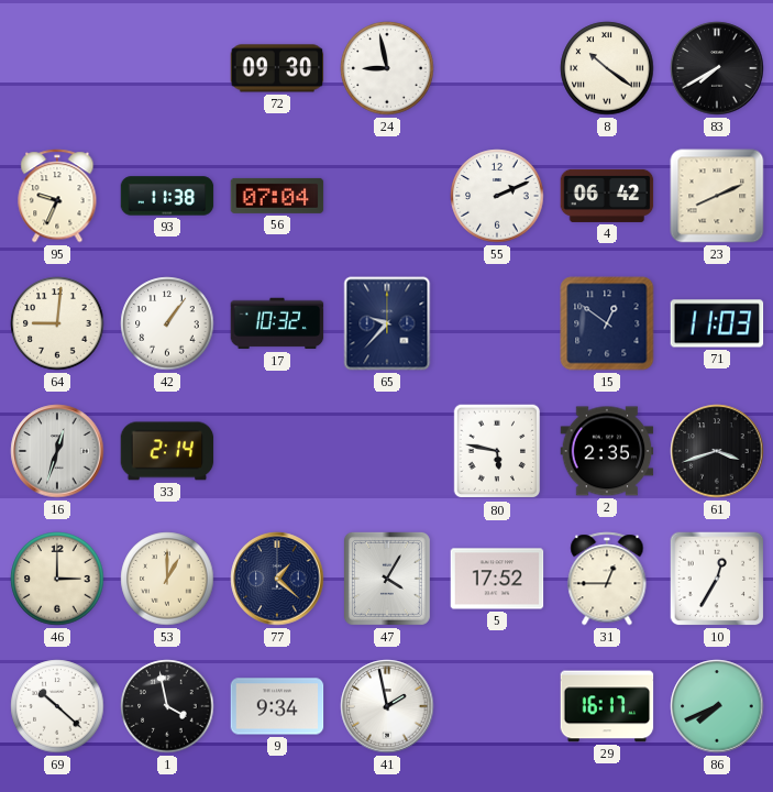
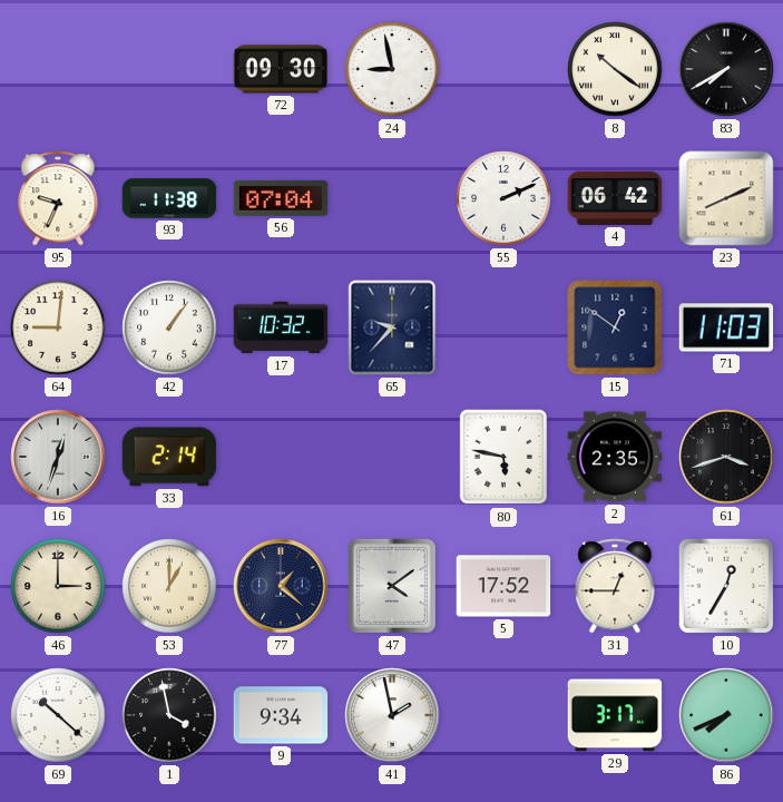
47: 4:05 -> 4:09 (392, 586)
29: 16:17 -> 3:17 (615, 715)
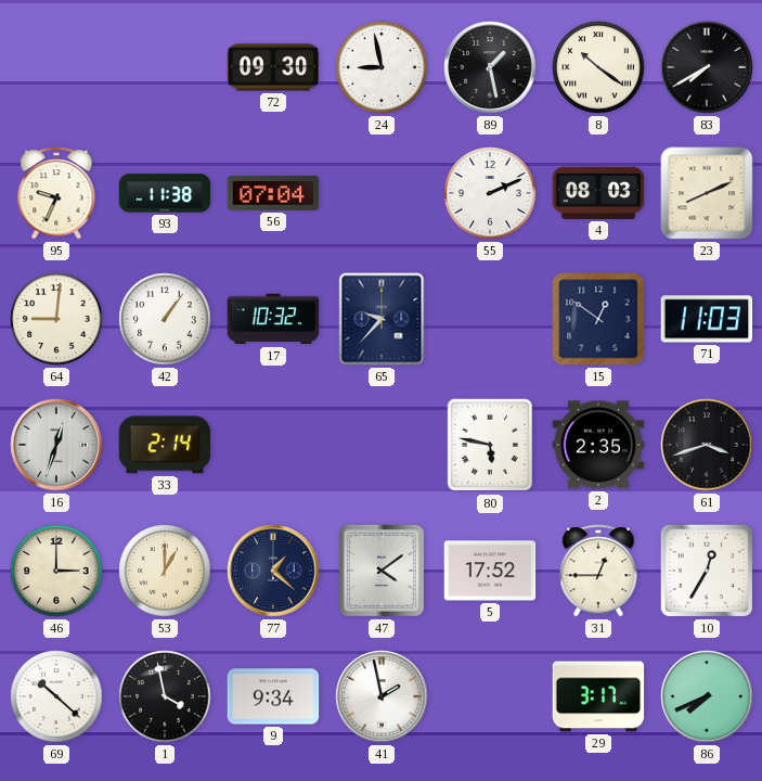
89: none -> 1:28 (490, 67)
4: 06:42 -> 08:03 (598, 193)
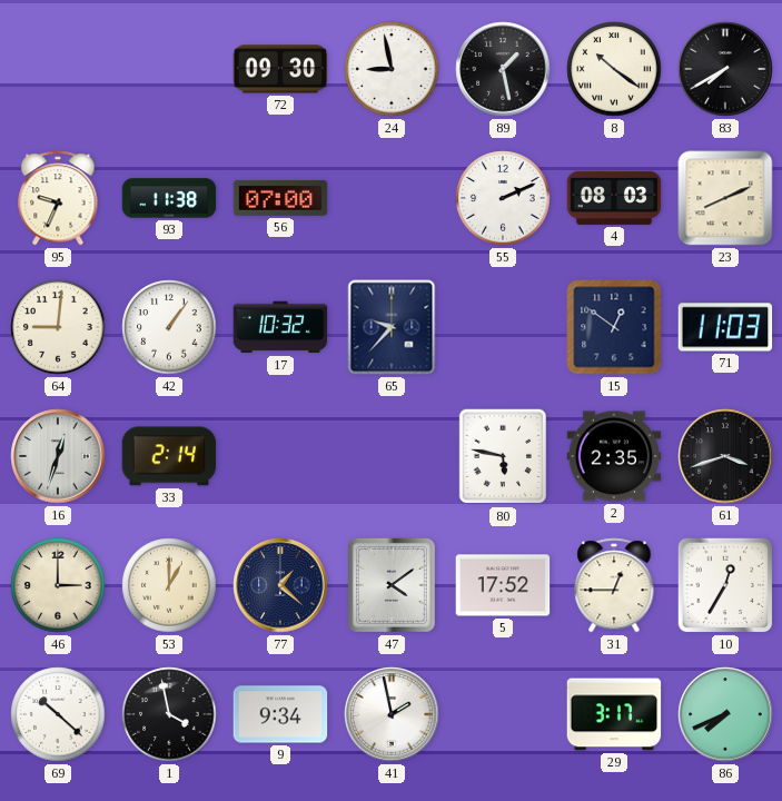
56: 07:04 -> 07:00 (280, 198)
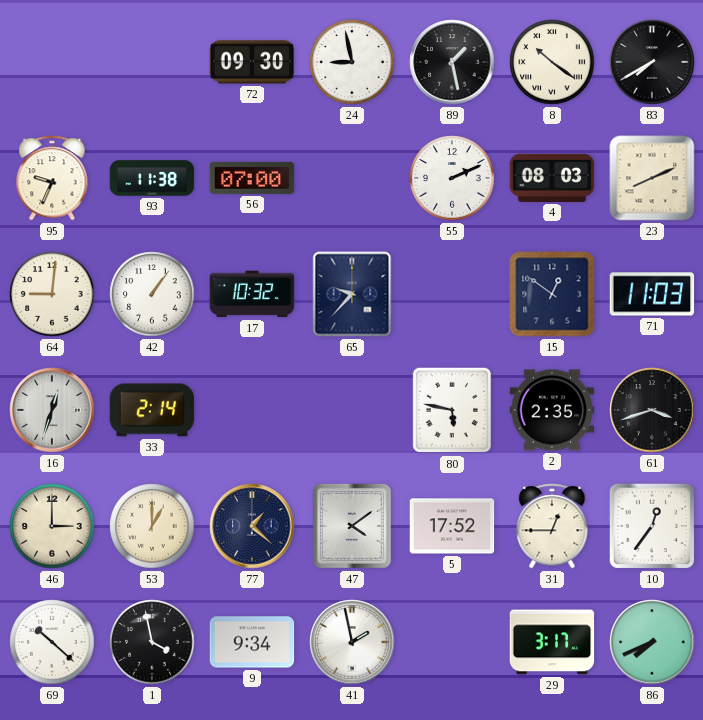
10: 12:35 -> 12:36 (652, 526)
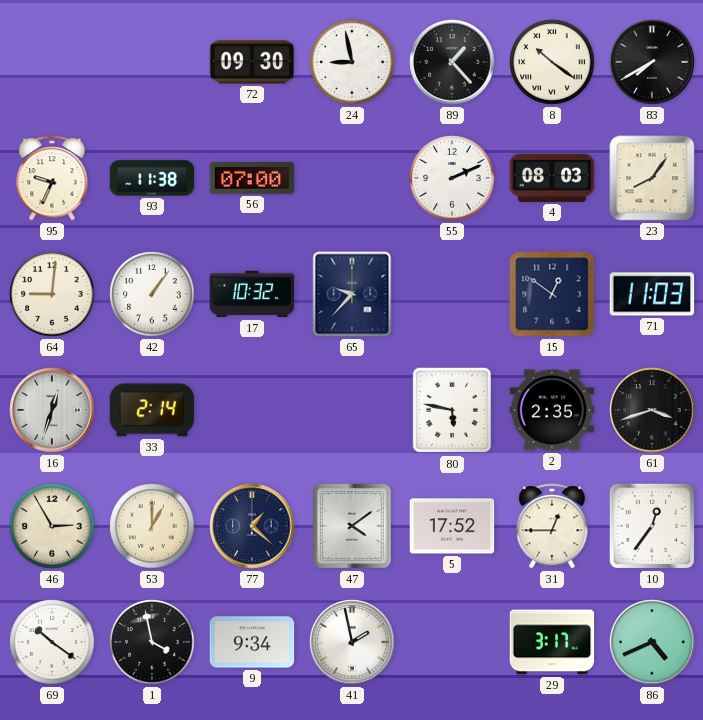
89: 1:28 -> 1:23 (452, 62)
23: 8:11 -> 8:06 (652, 178)
46: 3:00 -> 2:55 (52, 526)
69: 10:22 -> 10:21 (52, 642)
86: 7:41 -> 4:41 (652, 642)
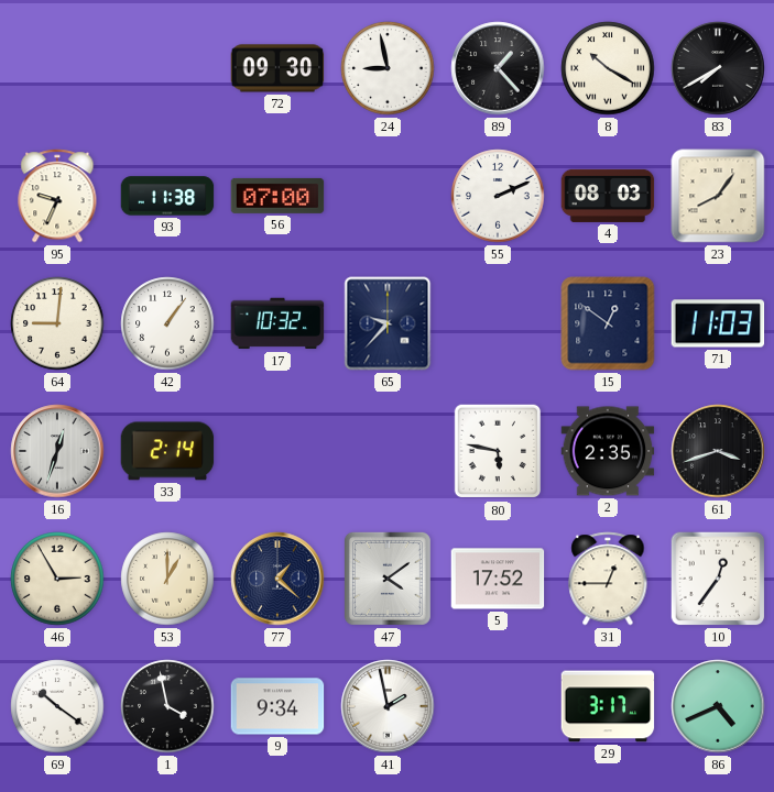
8: 10:21 -> 10:20 (608, 68)
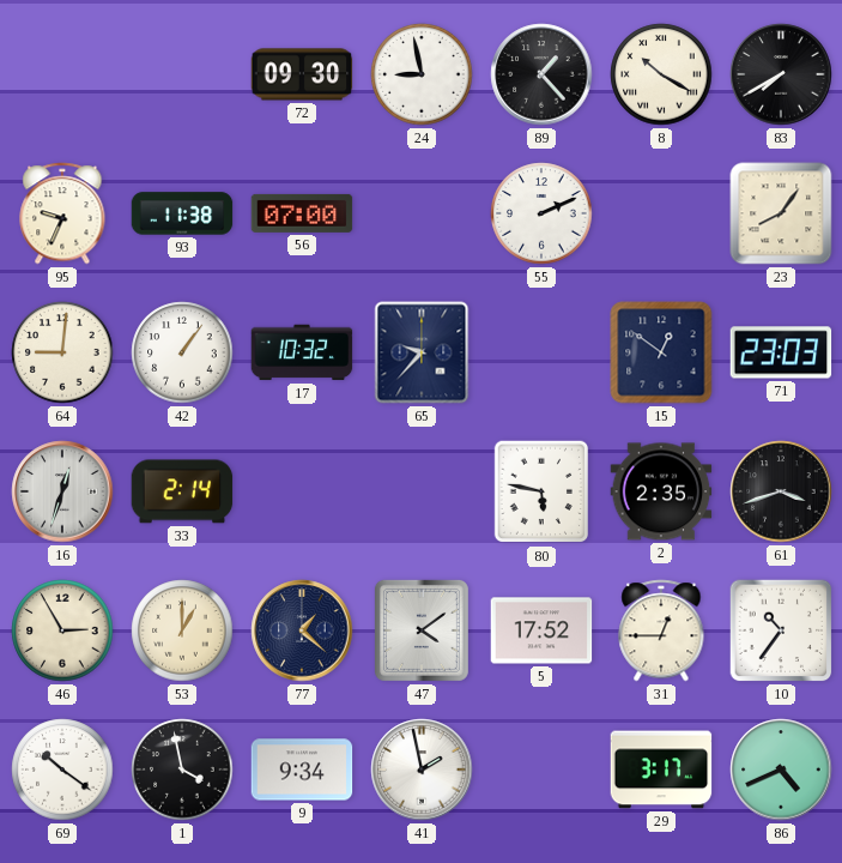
4: 08:03 -> none (608, 196)
71: 11:03 -> 23:03 (781, 352)
10: 12:36 -> 10:36 (781, 630)
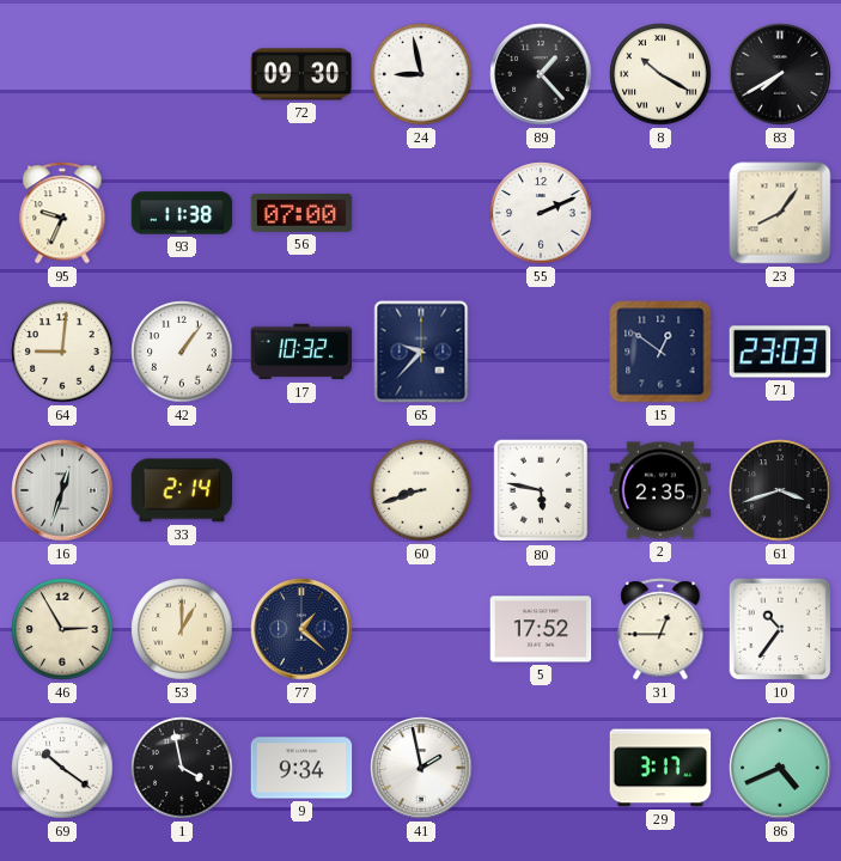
60: none -> 8:42 (421, 490)
47: 4:09 -> none (422, 630)
